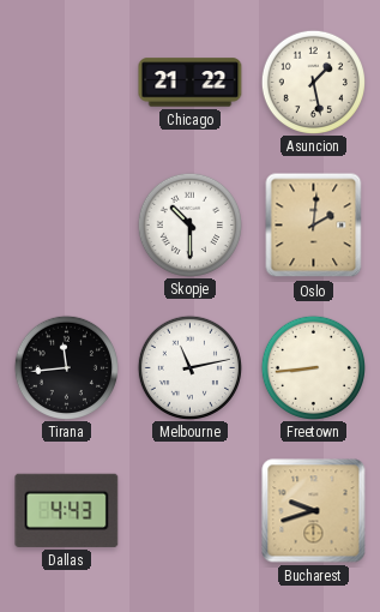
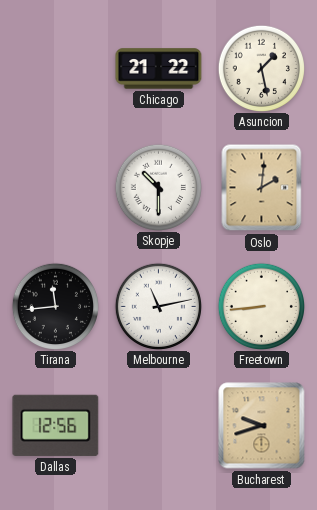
Dallas: 4:43 -> 12:56 (56, 425)
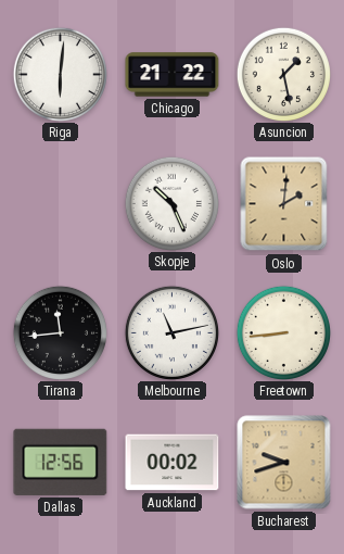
Riga: none -> 6:01 (60, 74)
Skopje: 10:30 -> 10:26 (171, 203)
Auckland: none -> 00:02 (173, 463)
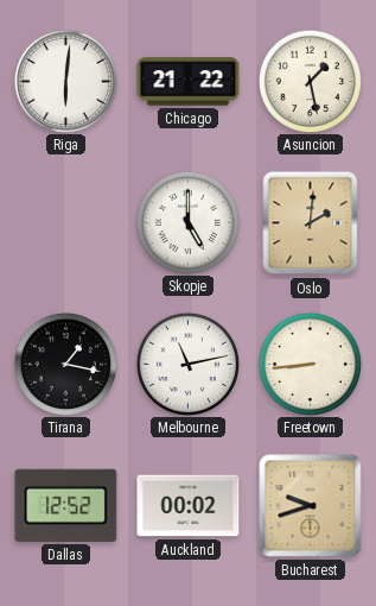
Skopje: 10:26 -> 5:00 (187, 222)
Tirana: 11:44 -> 1:17 (65, 364)
Dallas: 12:56 -> 12:52 (66, 505)
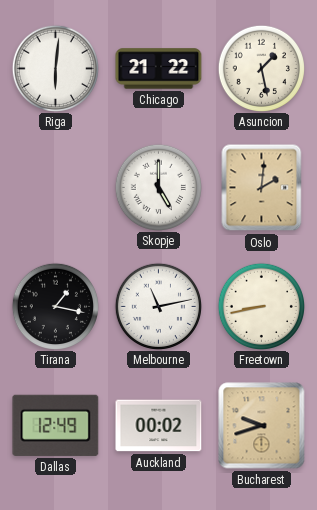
Freetown: 8:44 -> 8:43 (261, 306)
Dallas: 12:52 -> 12:49 (56, 425)
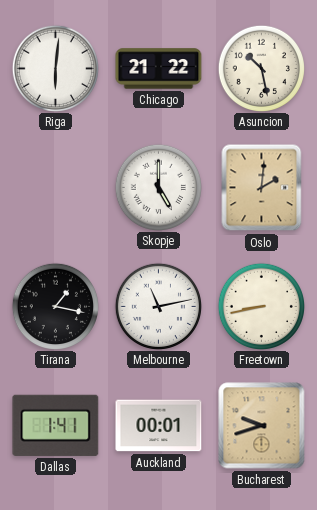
Asuncion: 1:28 -> 10:28 (261, 68)
Dallas: 12:49 -> 1:41 (56, 425)
Auckland: 00:02 -> 00:01 (159, 426)
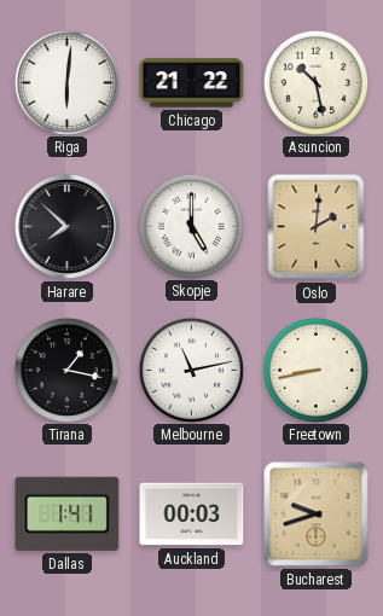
Harare: none -> 7:52 (66, 226)
Auckland: 00:01 -> 00:03 (192, 515)
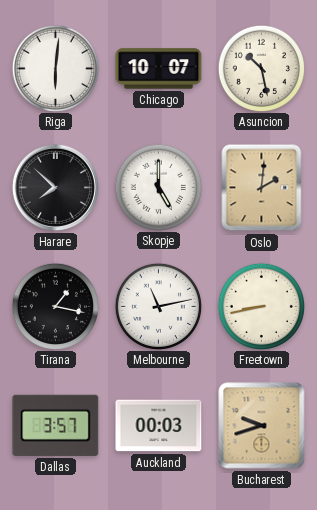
Chicago: 21:22 -> 10:07 (159, 69)
Dallas: 1:41 -> 3:57 (56, 425)
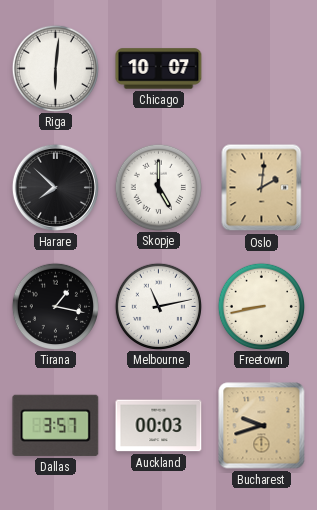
Asuncion: 10:28 -> none (261, 68)
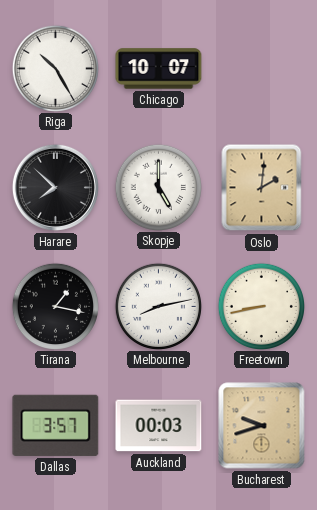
Riga: 6:01 -> 10:25 (55, 68)
Melbourne: 11:13 -> 8:13 (158, 306)
